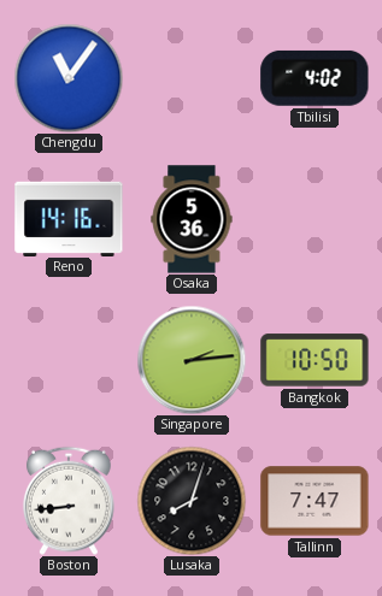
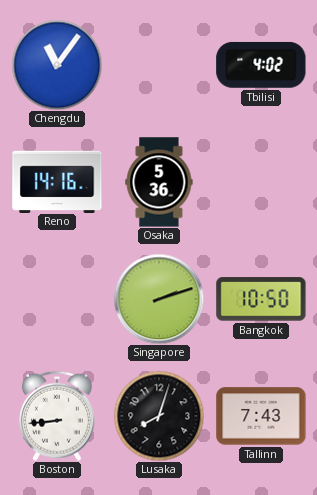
Singapore: 2:14 -> 2:12 (159, 299)
Tallinn: 7:47 -> 7:43 (261, 416)
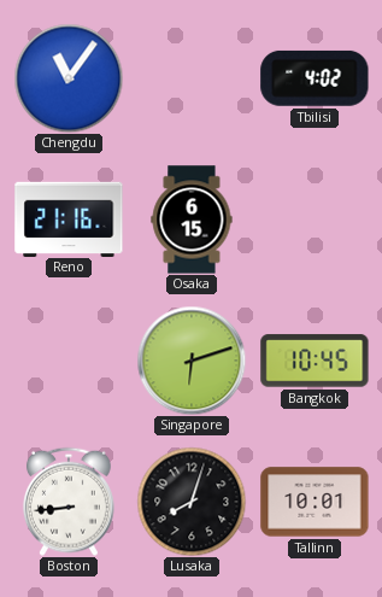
Reno: 14:16 -> 21:16 (69, 218)
Osaka: 5:36 -> 6:15 (192, 220)
Singapore: 2:12 -> 6:12 (192, 361)
Bangkok: 10:50 -> 10:45 (315, 361)
Tallinn: 7:43 -> 10:01 (315, 502)
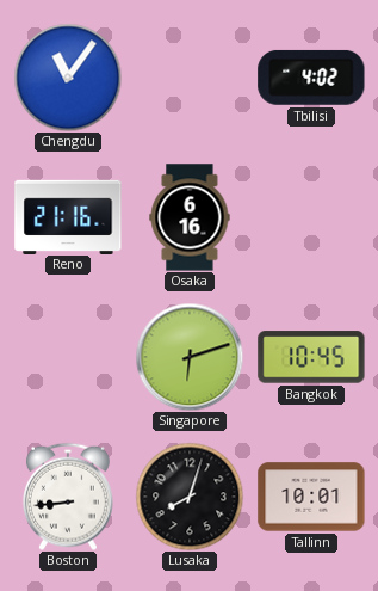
Osaka: 6:15 -> 6:16 (190, 217)
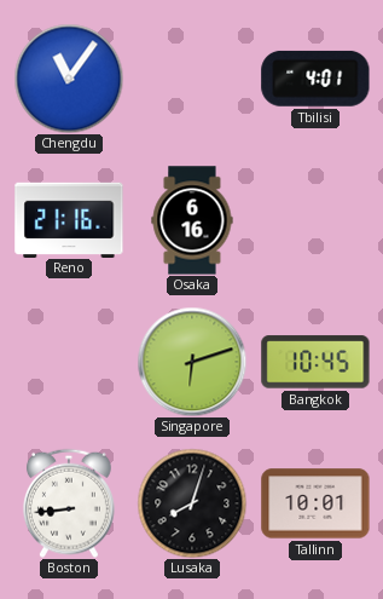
Tbilisi: 4:02 -> 4:01 (315, 79)
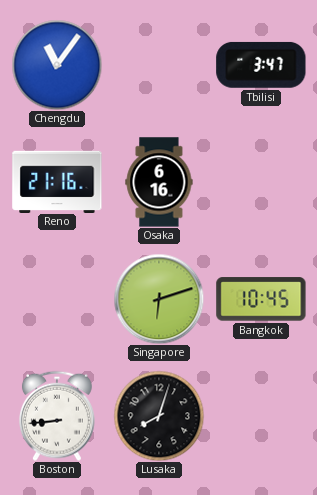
Tbilisi: 4:01 -> 3:47 (261, 65)
Tallinn: 10:01 -> none (315, 503)
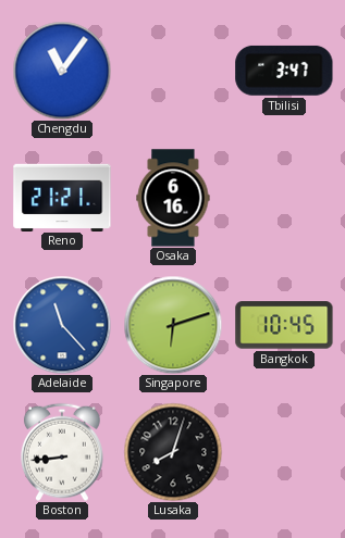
Reno: 21:16 -> 21:21 (62, 197)
Adelaide: none -> 11:23 (62, 325)
